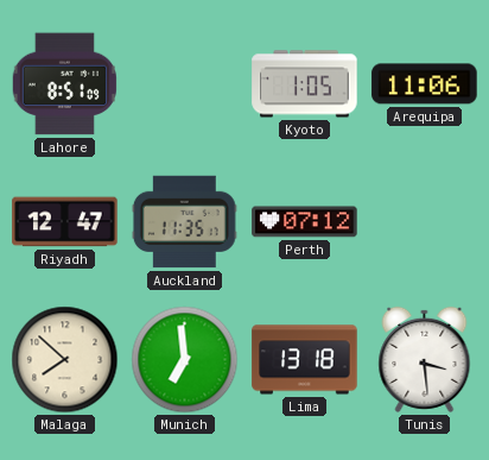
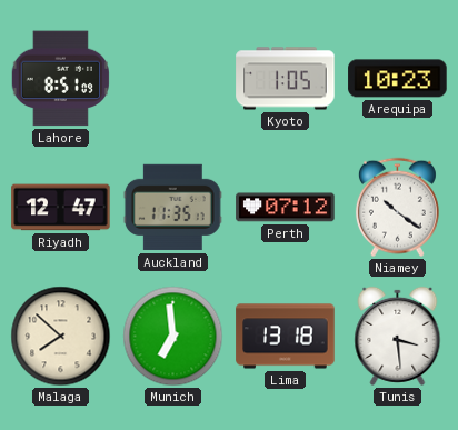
Arequipa: 11:06 -> 10:23 (398, 79)
Niamey: none -> 10:21 (397, 208)
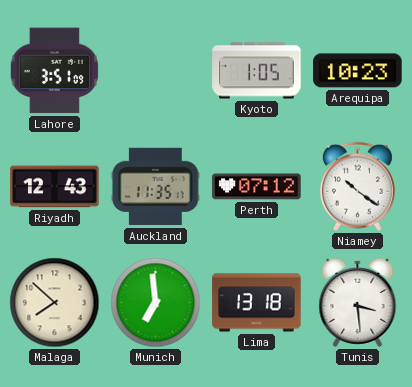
Lahore: 8:51 -> 3:51 (54, 71)
Riyadh: 12:47 -> 12:43 (55, 187)
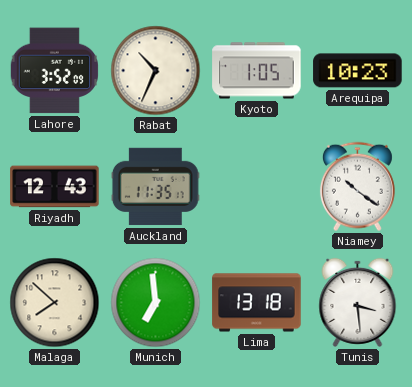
Lahore: 3:51 -> 3:52 (54, 71)
Rabat: none -> 10:34 (156, 71)
Perth: 07:12 -> none (257, 187)
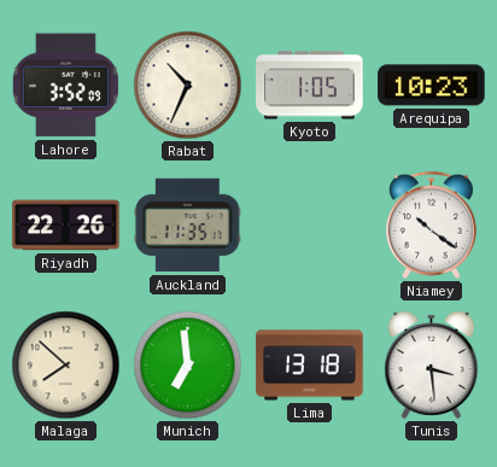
Riyadh: 12:43 -> 22:26 (66, 226)
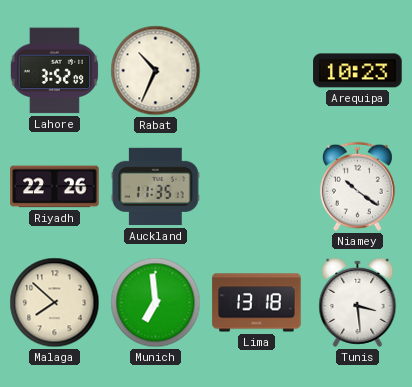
Kyoto: 1:05 -> none (310, 86)
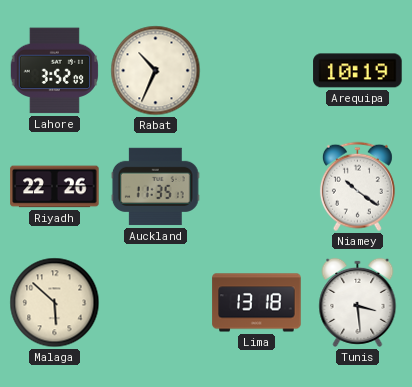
Arequipa: 10:23 -> 10:19 (358, 71)
Malaga: 7:52 -> 5:52 (55, 303)
Munich: 6:59 -> none (156, 303)
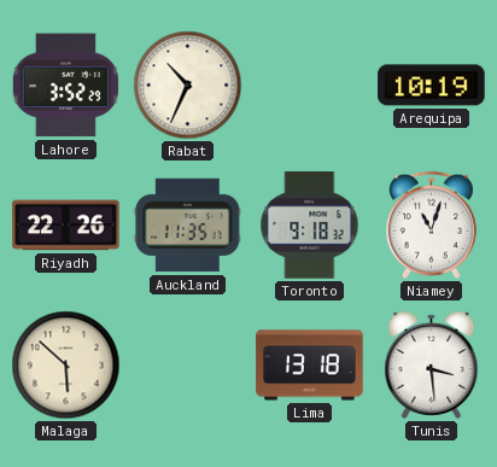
Lahore: 3:52:09 -> 3:52:29 (65, 86)
Toronto: none -> 9:18 (310, 226)
Niamey: 10:21 -> 11:03 (431, 226)
